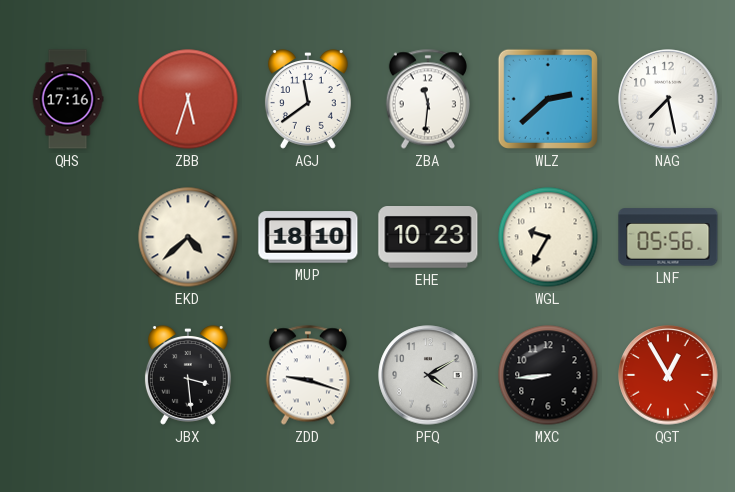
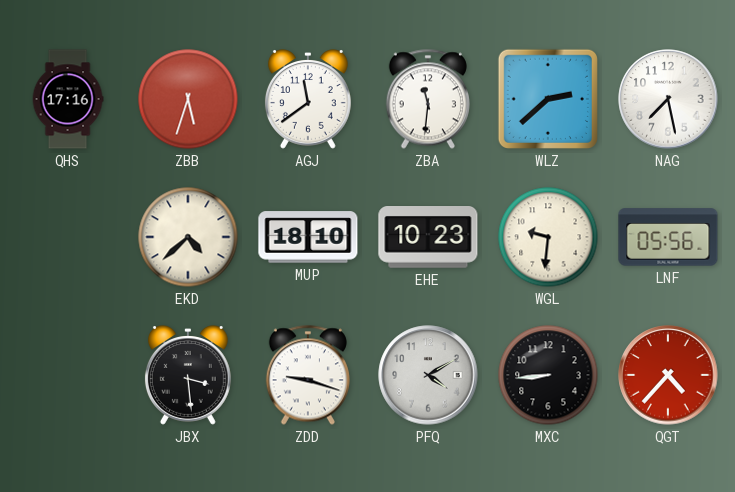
WGL: 9:35 -> 9:31 (548, 237)
QGT: 12:55 -> 4:37 (668, 375)
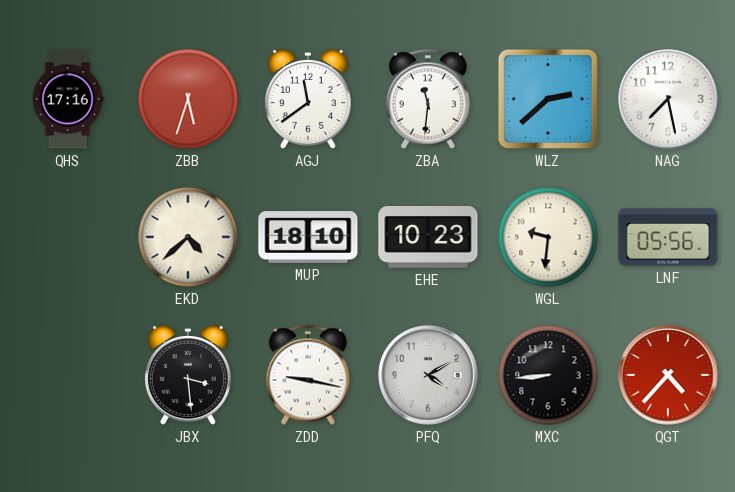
ZDD: 9:18 -> 9:17 (308, 375)
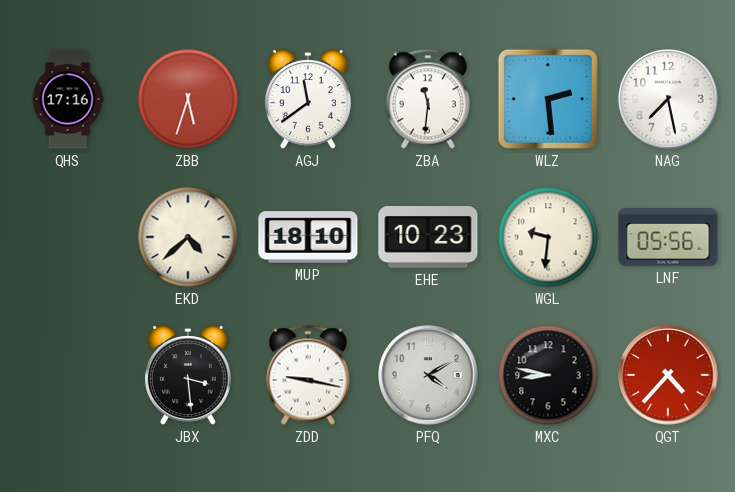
WLZ: 2:38 -> 2:29 (548, 99)
MXC: 8:44 -> 8:47 (548, 375)
